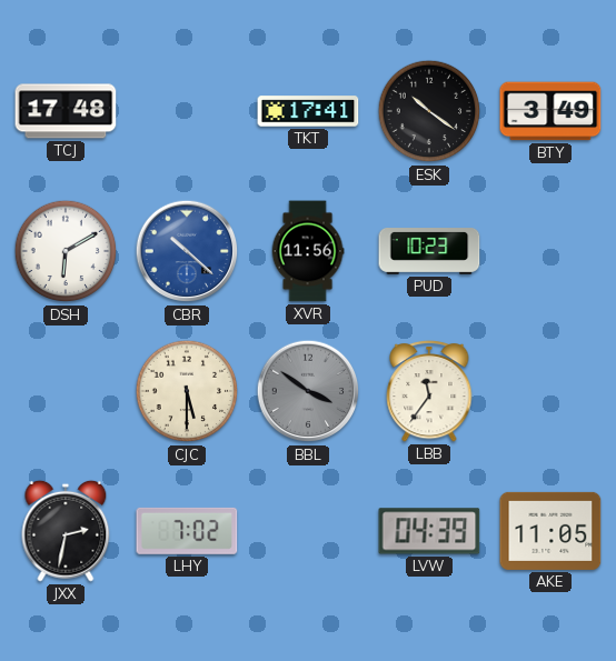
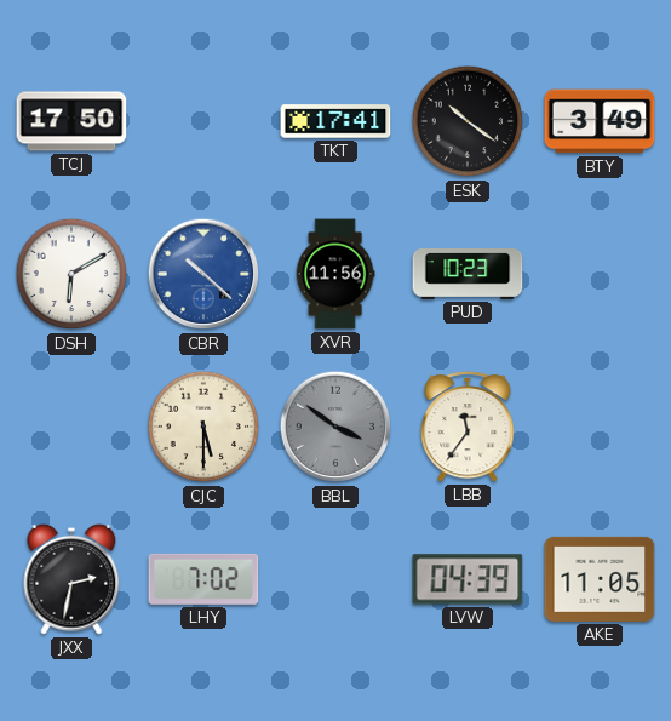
TCJ: 17:48 -> 17:50 (71, 121)
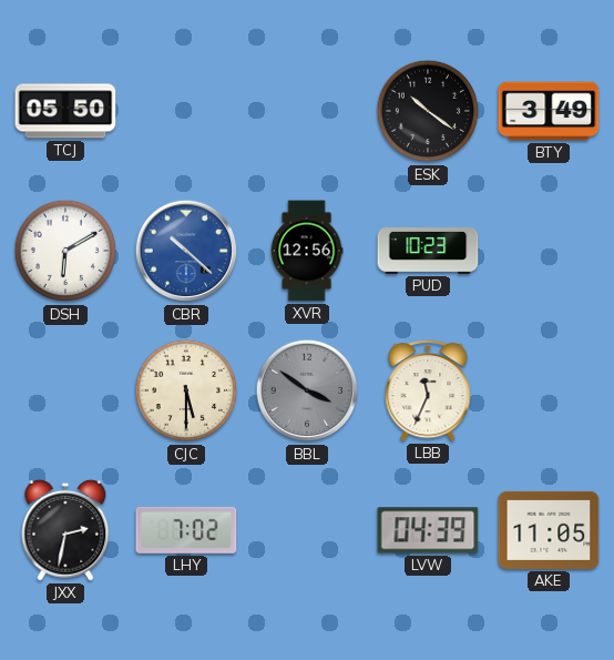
TCJ: 17:50 -> 05:50 (65, 111)
TKT: 17:41 -> none (335, 121)
XVR: 11:56 -> 12:56 (307, 251)
LBB: 11:36 -> 11:34 (428, 390)
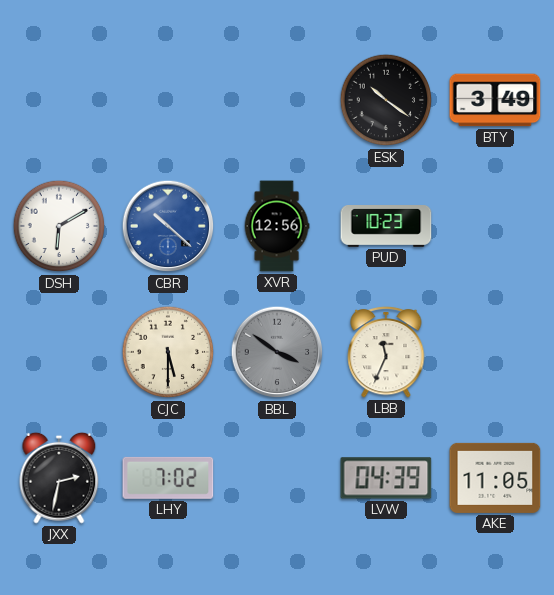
TCJ: 05:50 -> none (65, 111)
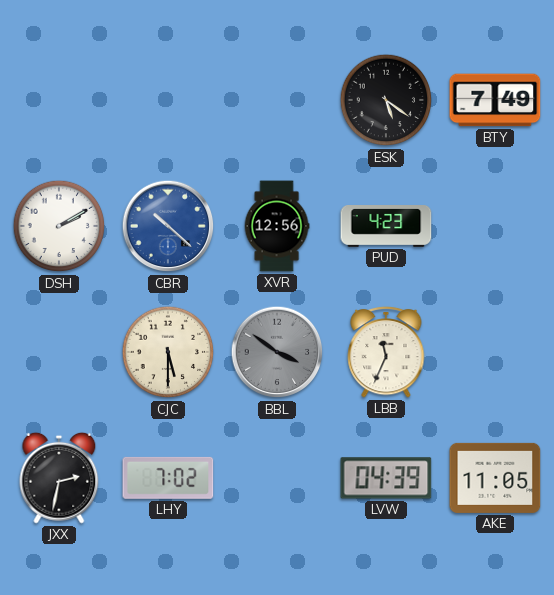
ESK: 10:21 -> 5:21 (386, 100)
BTY: 3:49 -> 7:49 (495, 100)
DSH: 6:10 -> 2:10 (59, 226)
PUD: 10:23 -> 4:23 (386, 227)
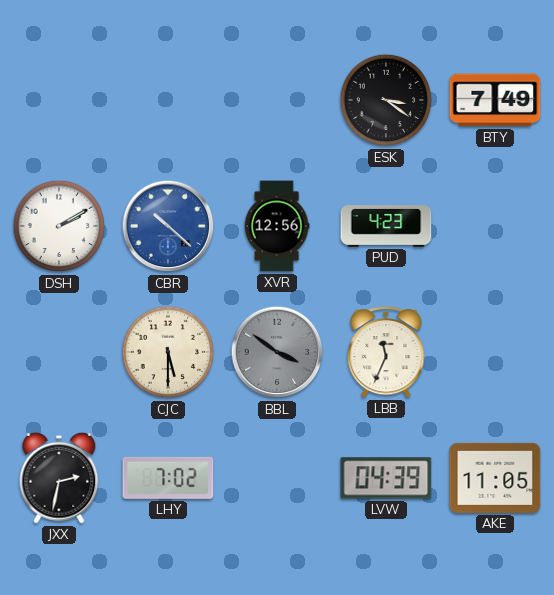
ESK: 5:21 -> 3:21 (386, 100)
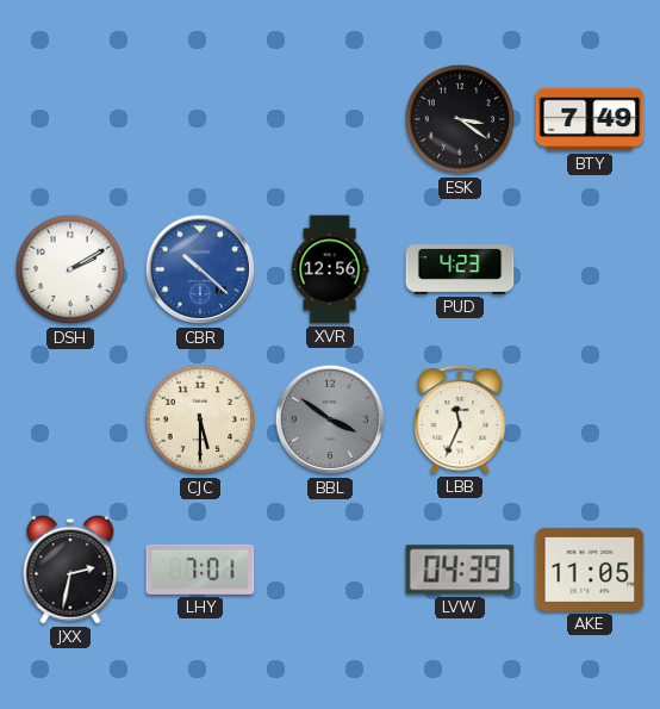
LHY: 7:02 -> 7:01 (200, 570)
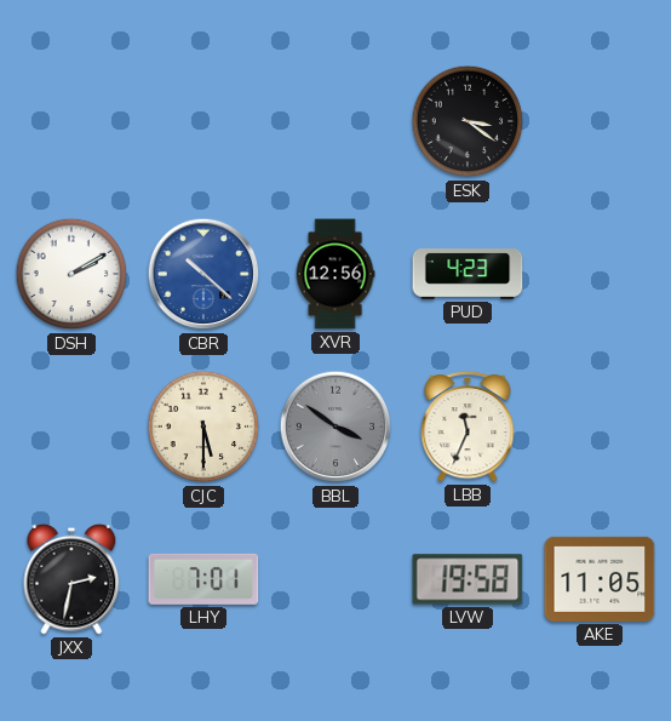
BTY: 7:49 -> none (590, 119)
LVW: 04:39 -> 19:58 (468, 579)
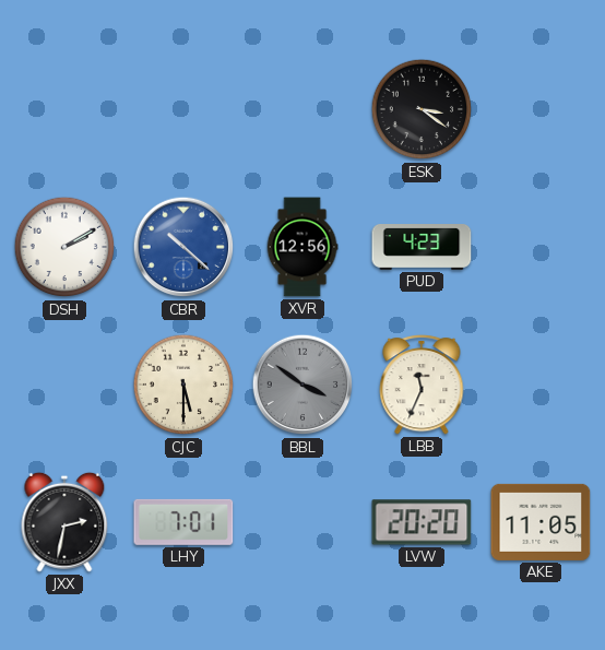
LVW: 19:58 -> 20:20 (422, 522)
